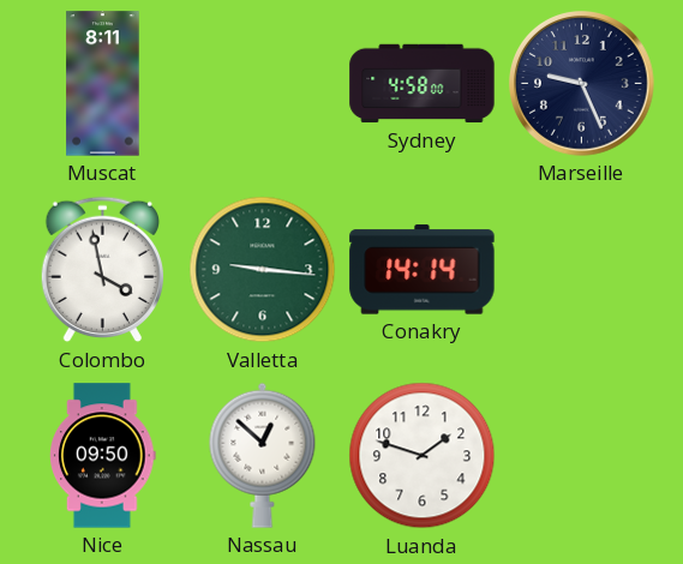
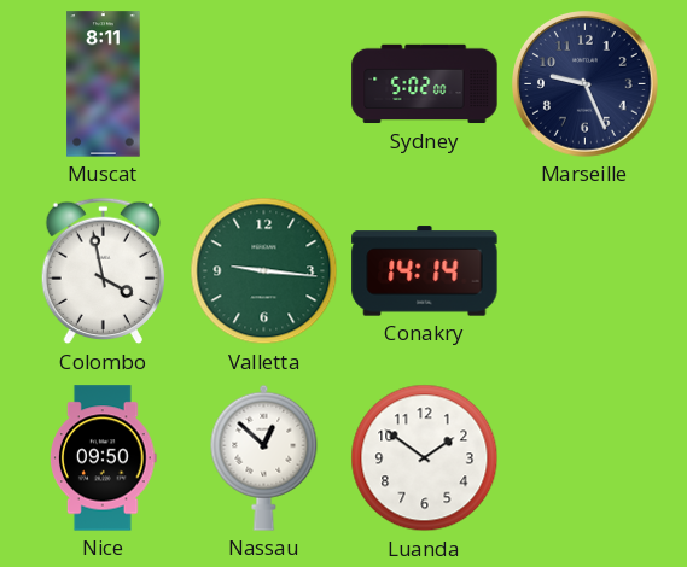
Sydney: 4:58 -> 5:02 (425, 84)
Luanda: 1:48 -> 1:51 (425, 458)
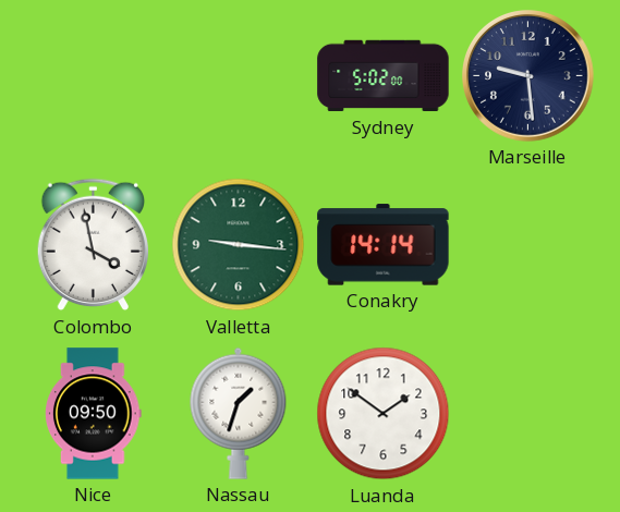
Muscat: 8:11 -> none (104, 84)
Marseille: 9:26 -> 9:29 (528, 76)
Nassau: 12:52 -> 1:33 (239, 413)
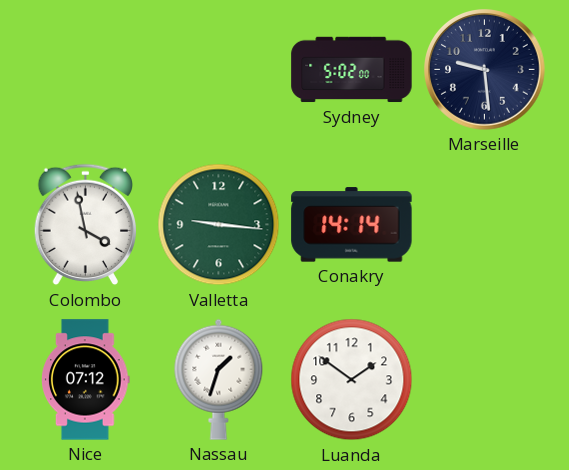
Nice: 09:50 -> 07:12 (86, 380)
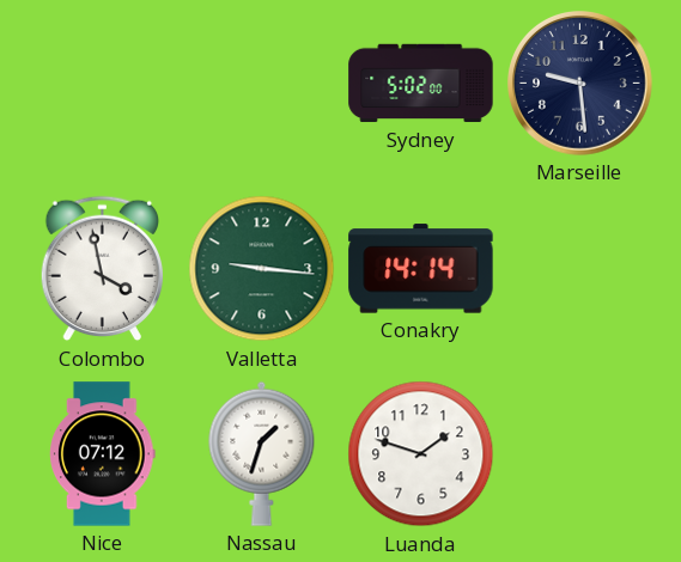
Luanda: 1:51 -> 1:48 (421, 454)
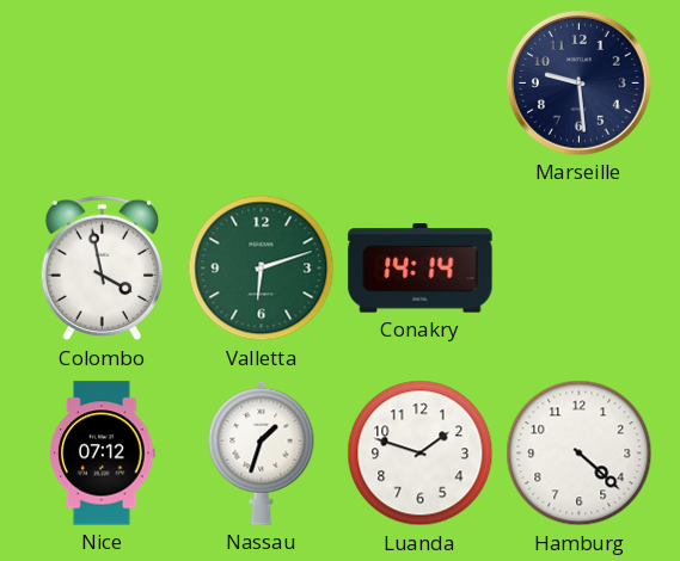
Sydney: 5:02 -> none (421, 84)
Valletta: 9:16 -> 6:12 (262, 269)
Hamburg: none -> 4:22 (580, 454)
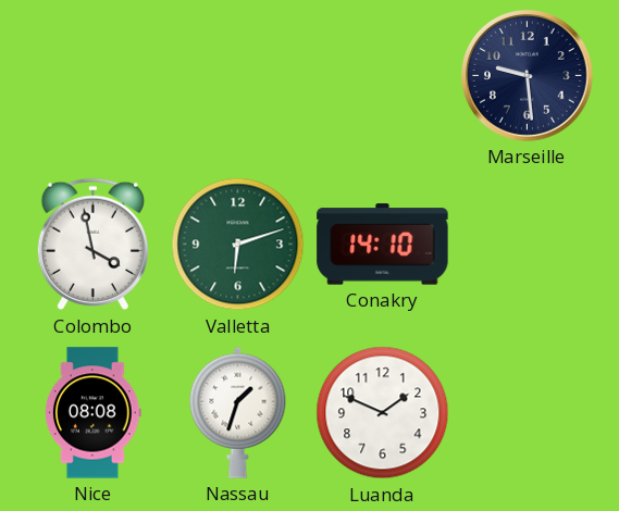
Conakry: 14:14 -> 14:10 (383, 245)
Nice: 07:12 -> 08:08 (94, 413)
Luanda: 1:48 -> 1:49 (383, 413)
Hamburg: 4:22 -> none (580, 454)
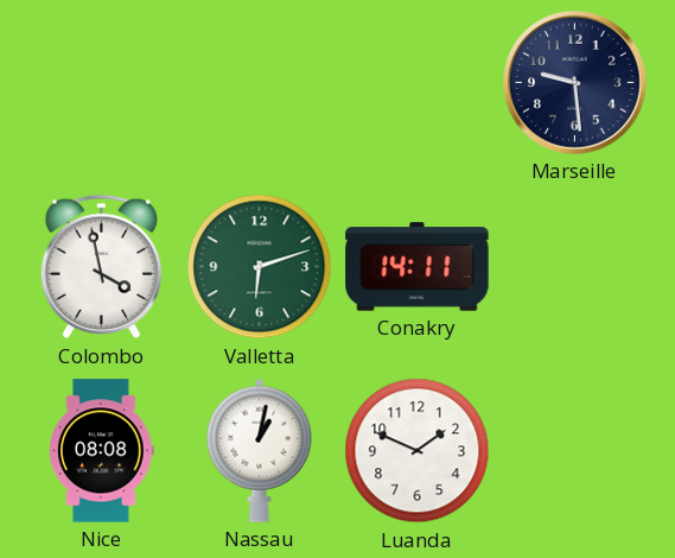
Conakry: 14:10 -> 14:11 (418, 267)
Nassau: 1:33 -> 1:02 (260, 450)
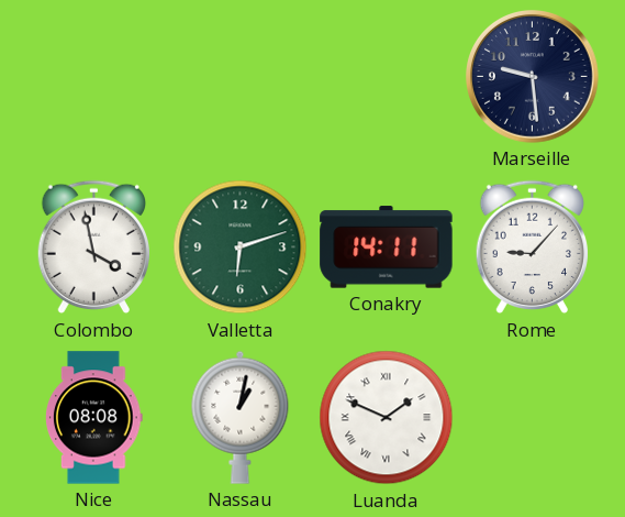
Rome: none -> 9:07 (532, 248)
Luanda numerals: Arabic -> Roman (387, 418)
